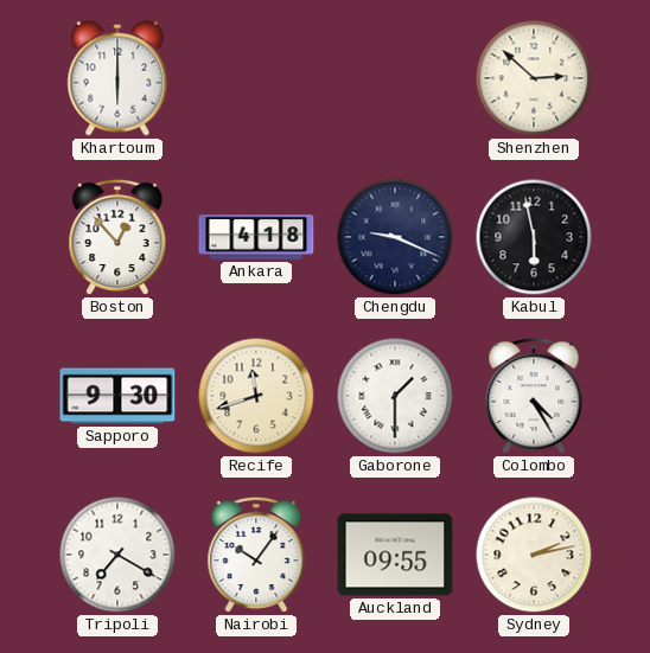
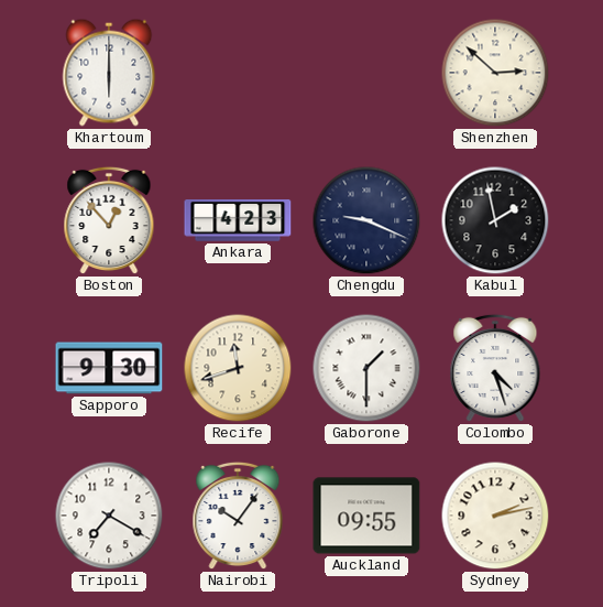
Ankara: 4:18 -> 4:23 (238, 221)
Kabul: 5:58 -> 1:58 (495, 220)
Colombo: 4:25 -> 4:27 (495, 368)
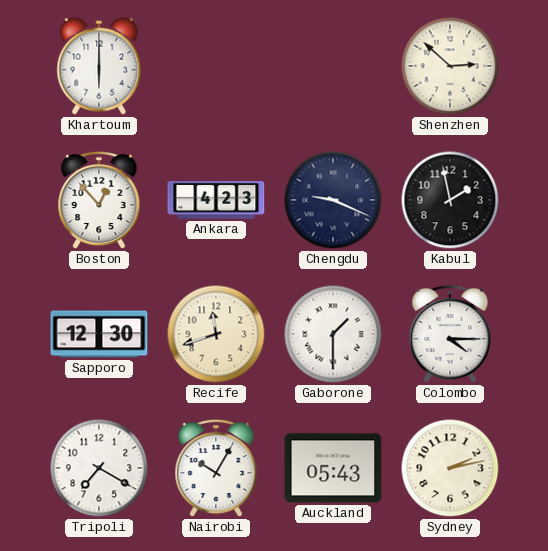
Sapporo: 9:30 -> 12:30 (99, 334)
Colombo: 4:27 -> 4:15 (450, 334)
Nairobi: 10:06 -> 10:05 (216, 468)
Auckland: 09:55 -> 05:43 (333, 468)
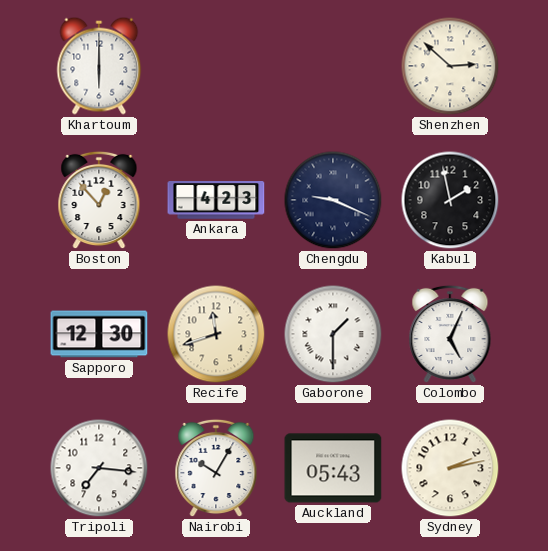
Colombo: 4:15 -> 5:04 (450, 334)
Tripoli: 7:20 -> 7:16 (99, 468)
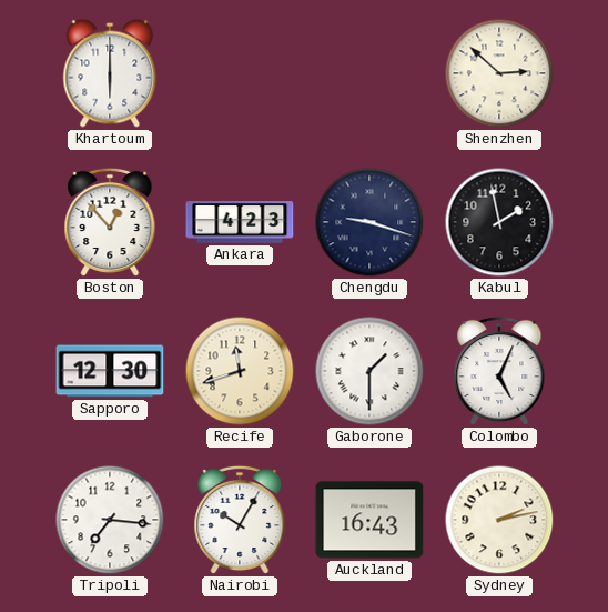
Chengdu: 9:19 -> 9:18 (369, 222)
Auckland: 05:43 -> 16:43 (369, 520)
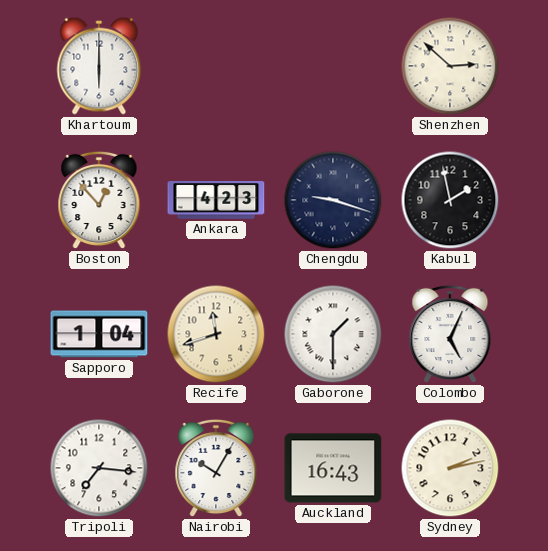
Sapporo: 12:30 -> 1:04 (99, 334)
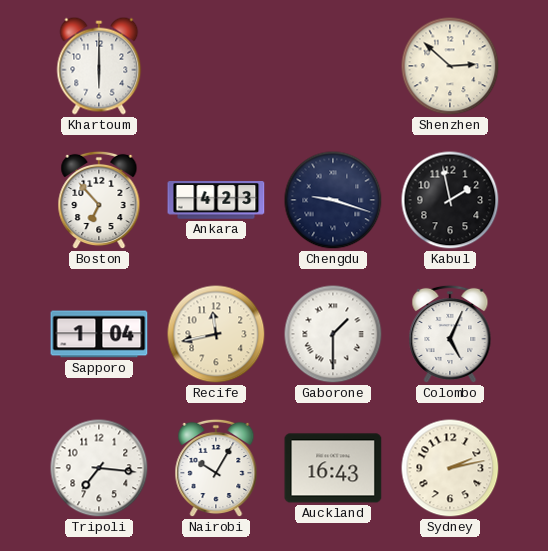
Boston: 12:53 -> 6:53 (99, 200)
Recife: 11:42 -> 11:43 (216, 334)
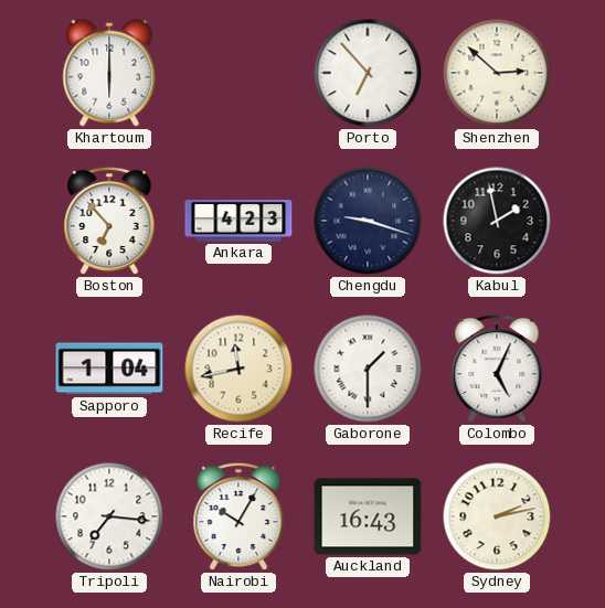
Porto: none -> 6:53 (368, 73)
